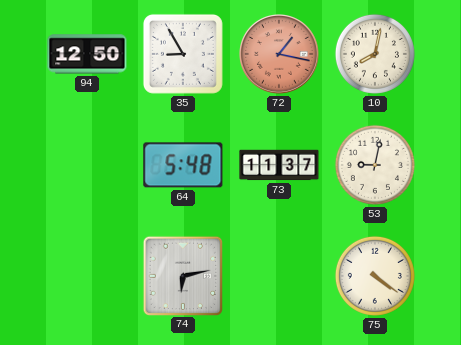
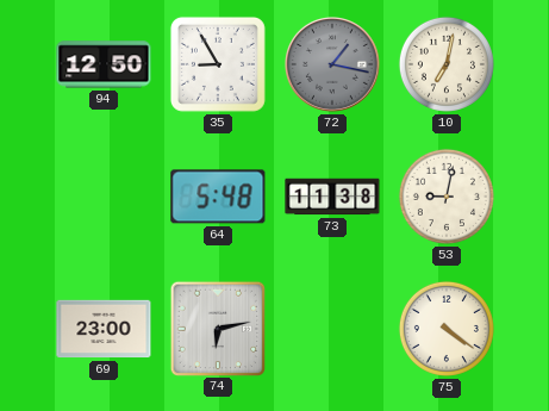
72 dial: salmon -> grey (333, 66)
10: 8:02 -> 7:02 (447, 64)
73: 11:37 -> 11:38 (332, 197)
69: none -> 23:00 (104, 329)
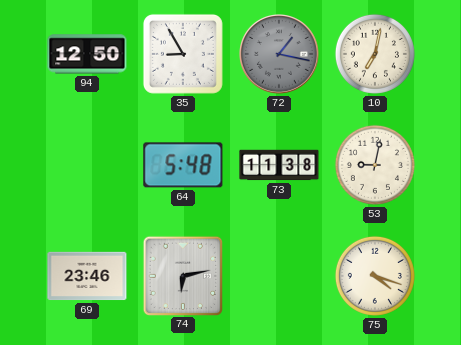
69: 23:00 -> 23:46 (87, 276)
75: 4:21 -> 4:18 (375, 276)
